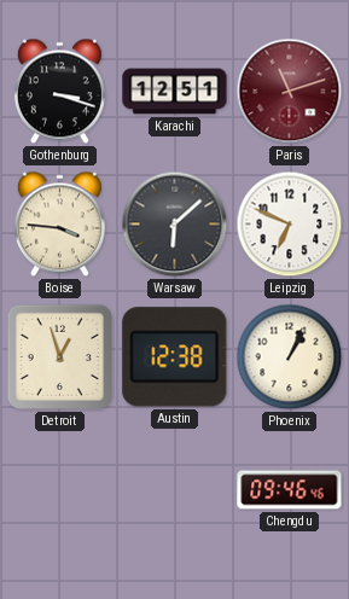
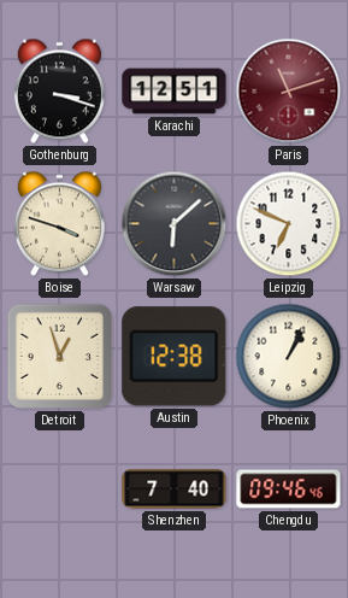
Boise: 3:46 -> 3:48 (59, 224)
Shenzhen: none -> 7:40 (175, 489)
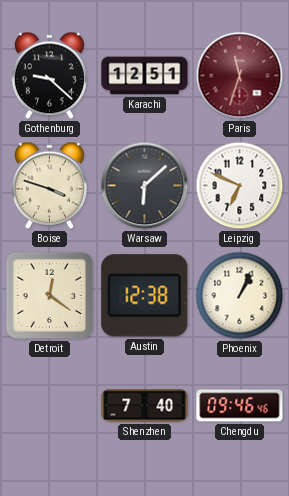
Gothenburg: 3:18 -> 9:22 (49, 76)
Paris: 11:12 -> 11:33 (240, 76)
Detroit: 12:57 -> 12:21 (49, 295)
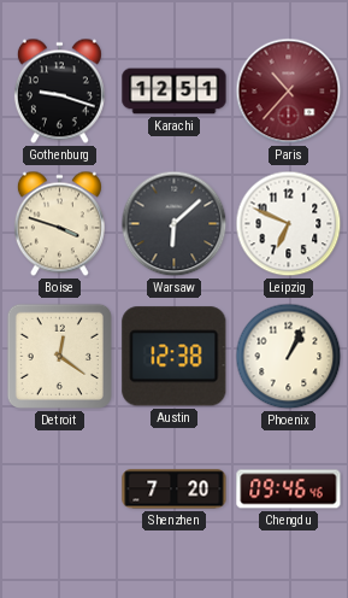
Gothenburg: 9:22 -> 9:18 (59, 92)
Paris: 11:33 -> 10:37 (289, 92)
Shenzhen: 7:40 -> 7:20 (175, 489)
